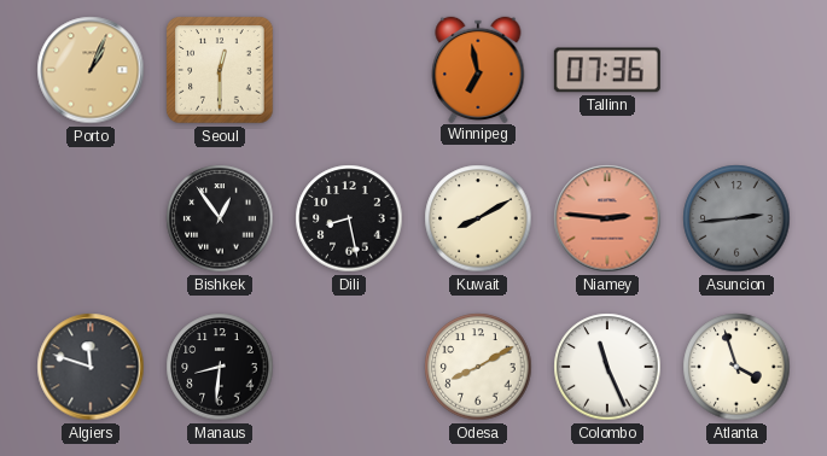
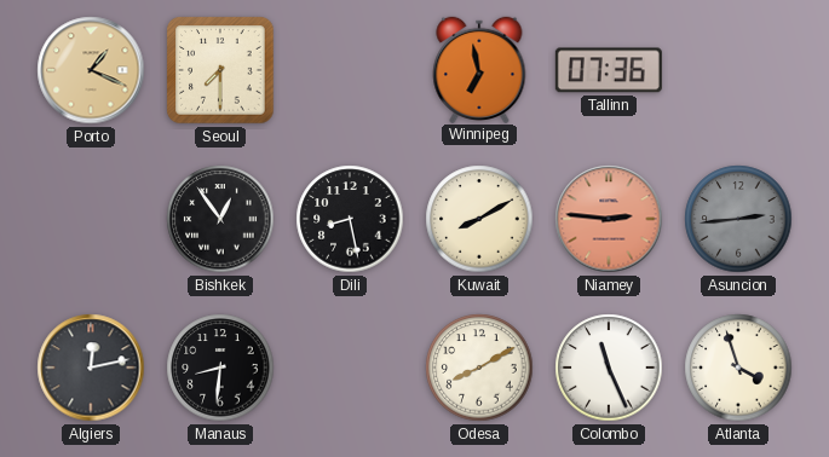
Porto: 1:04 -> 1:19 (91, 70)
Seoul: 12:30 -> 7:30 (220, 70)
Algiers: 11:48 -> 12:13 (91, 368)
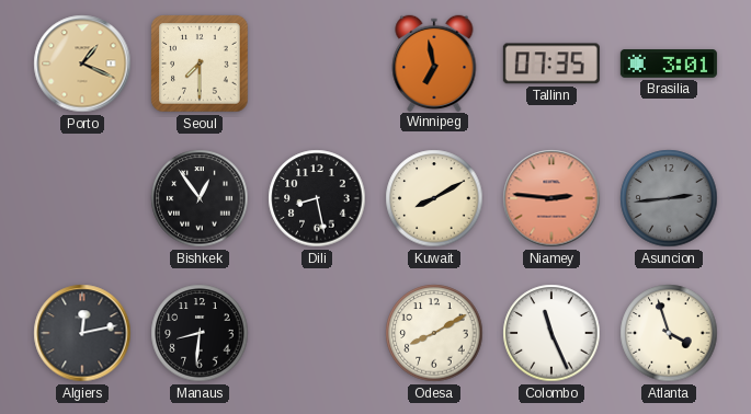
Tallinn: 07:36 -> 07:35 (551, 64)
Brasilia: none -> 3:01 (669, 65)
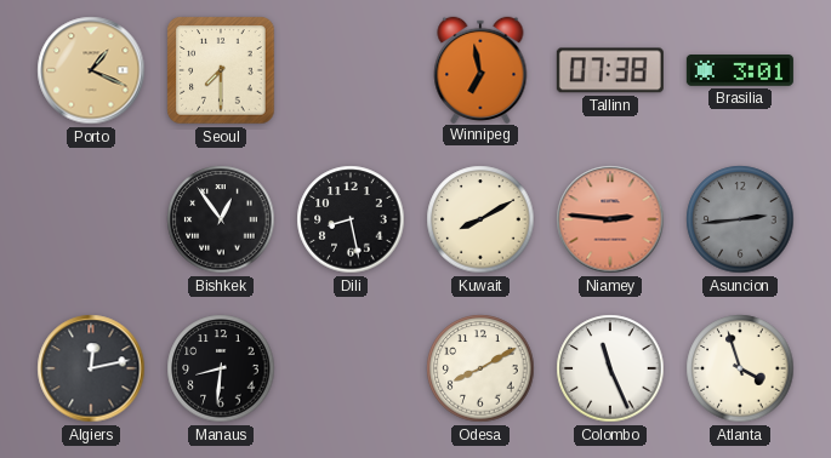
Tallinn: 07:35 -> 07:38 (610, 70)
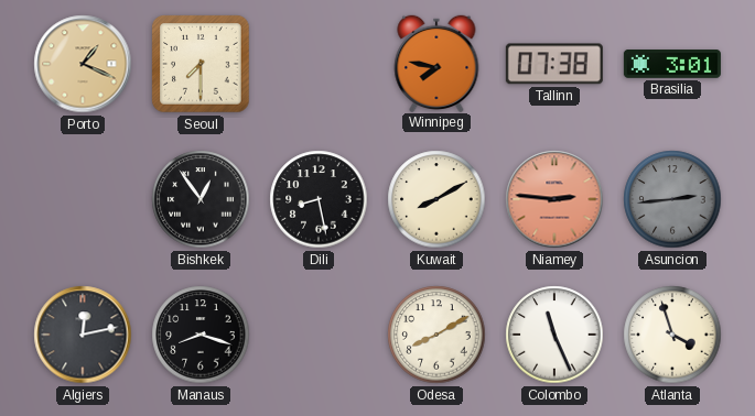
Winnipeg: 6:58 -> 7:47 (436, 63)
Manaus: 8:31 -> 8:18 (201, 335)
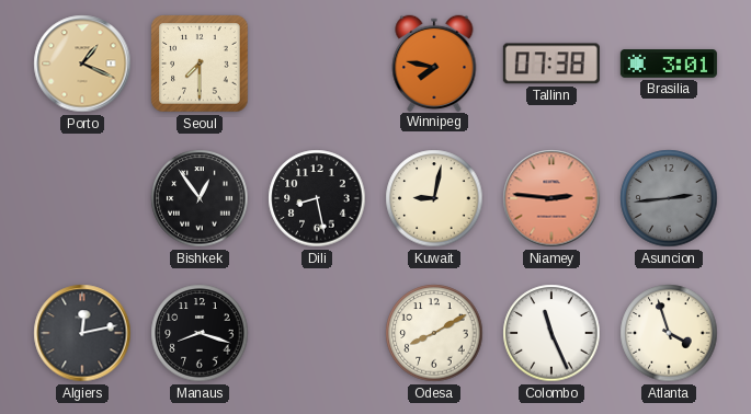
Kuwait: 8:10 -> 9:02 (434, 198)
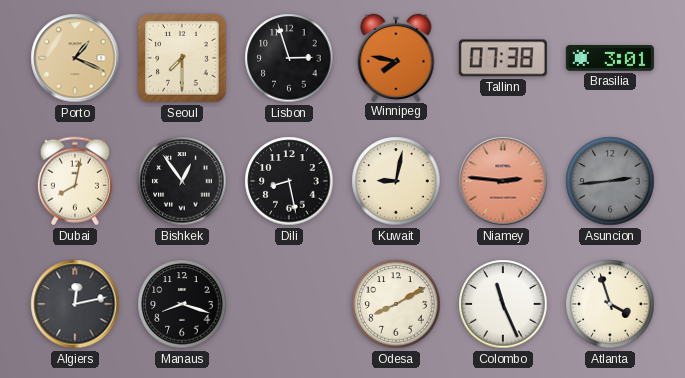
Lisbon: none -> 2:57 (289, 58)
Dubai: none -> 8:02 (75, 181)
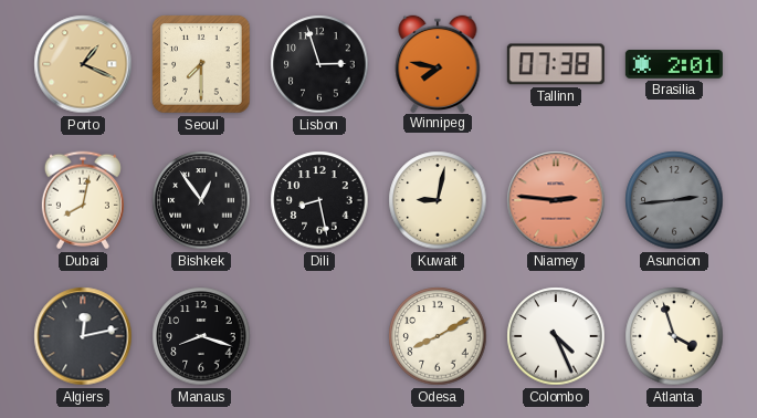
Brasilia: 3:01 -> 2:01 (674, 65)
Colombo: 11:26 -> 4:26 (556, 336)
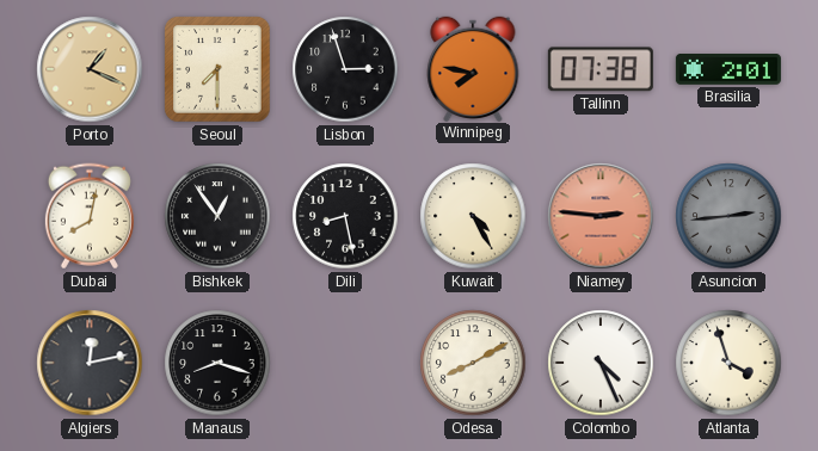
Kuwait: 9:02 -> 4:25 (473, 216)
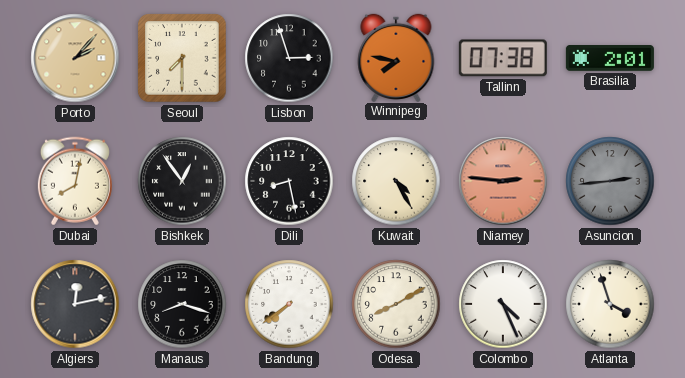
Porto: 1:19 -> 2:07 (75, 58)
Bandung: none -> 7:39 (289, 304)
